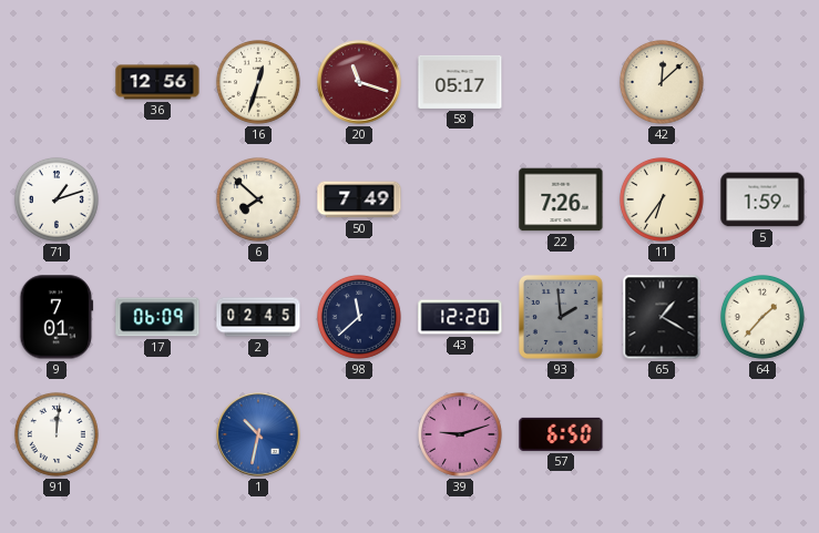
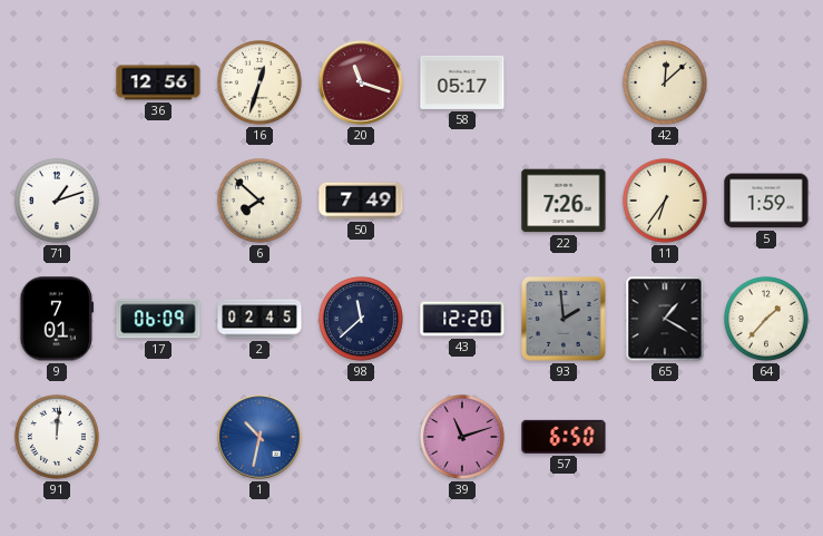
39: 9:12 -> 11:12 (462, 437)
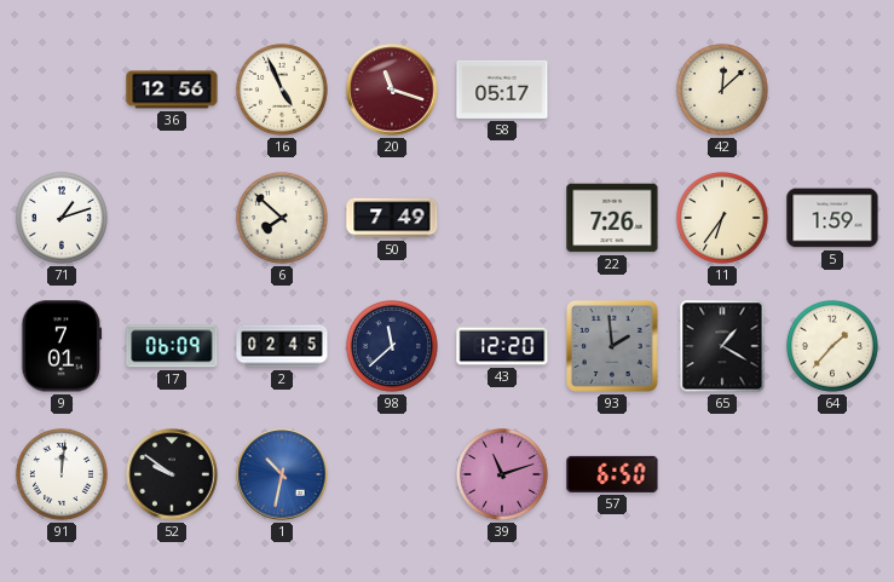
16: 12:33 -> 4:56 (282, 90)
52: none -> 9:51 (172, 474)
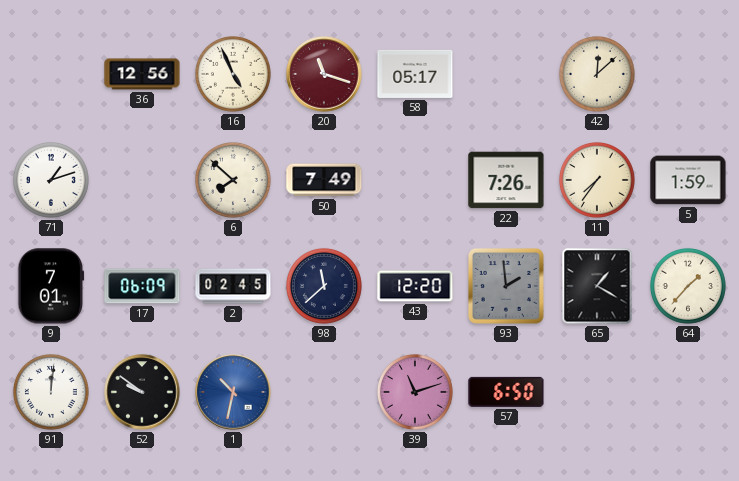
11: 6:36 -> 7:36 (597, 180)
